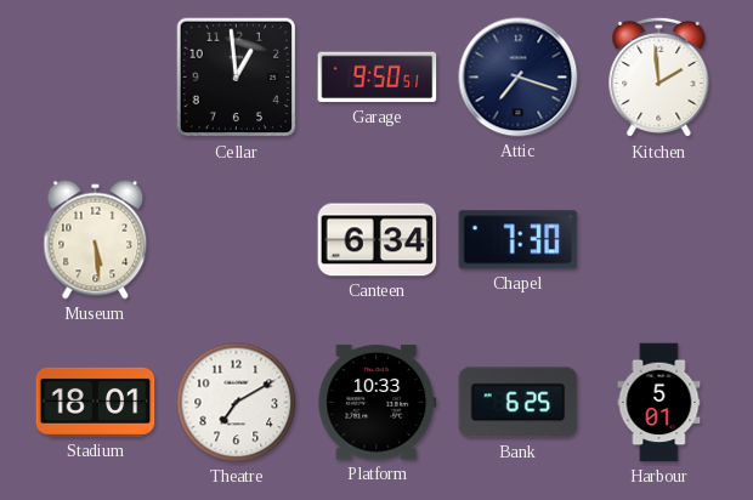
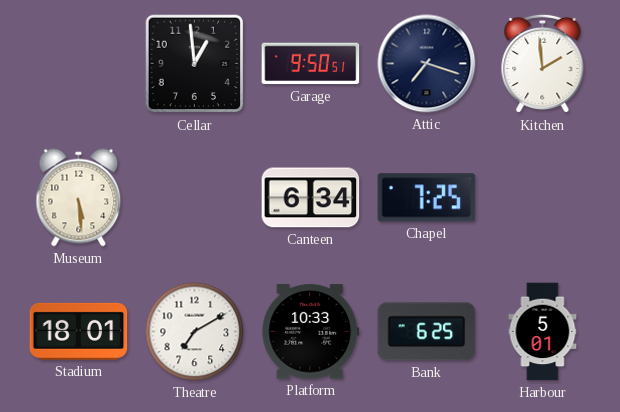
Chapel: 7:30 -> 7:25 (427, 198)
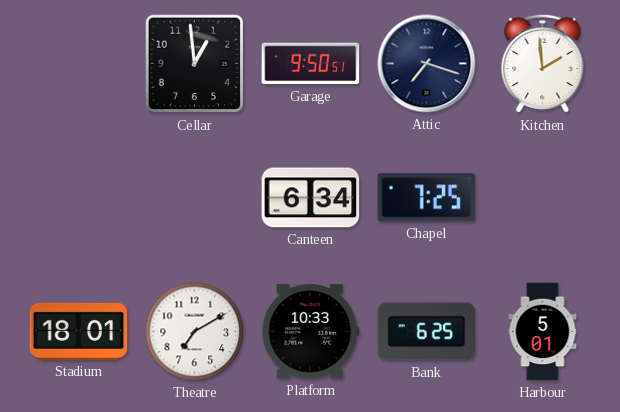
Museum: 5:29 -> none (79, 198)
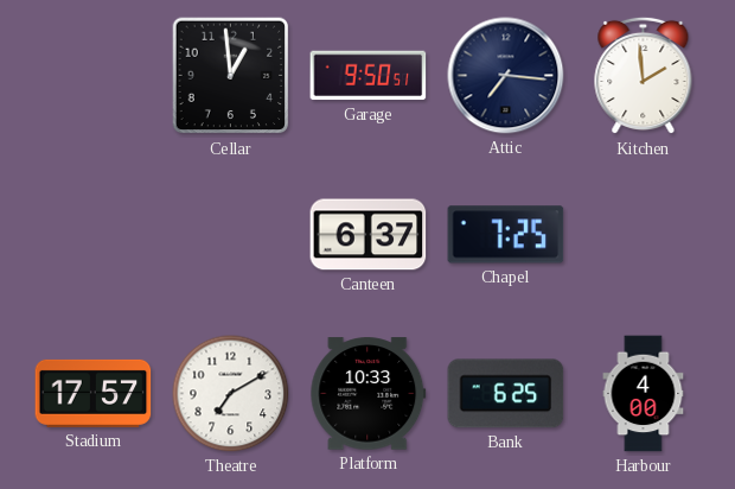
Attic: 7:18 -> 7:16 (506, 76)
Canteen: 6:34 -> 6:37 (369, 235)
Stadium: 18:01 -> 17:57 (94, 393)
Harbour: 5:01 -> 4:00 (644, 394)
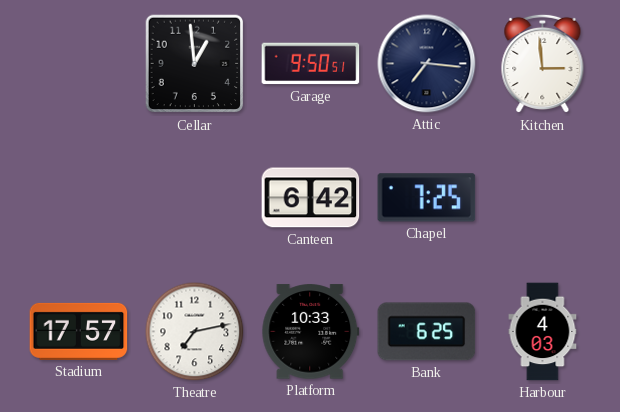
Kitchen: 1:59 -> 2:59 (543, 64)
Canteen: 6:37 -> 6:42 (311, 198)
Theatre: 7:10 -> 7:13 (195, 332)
Harbour: 4:00 -> 4:03 (543, 332)
